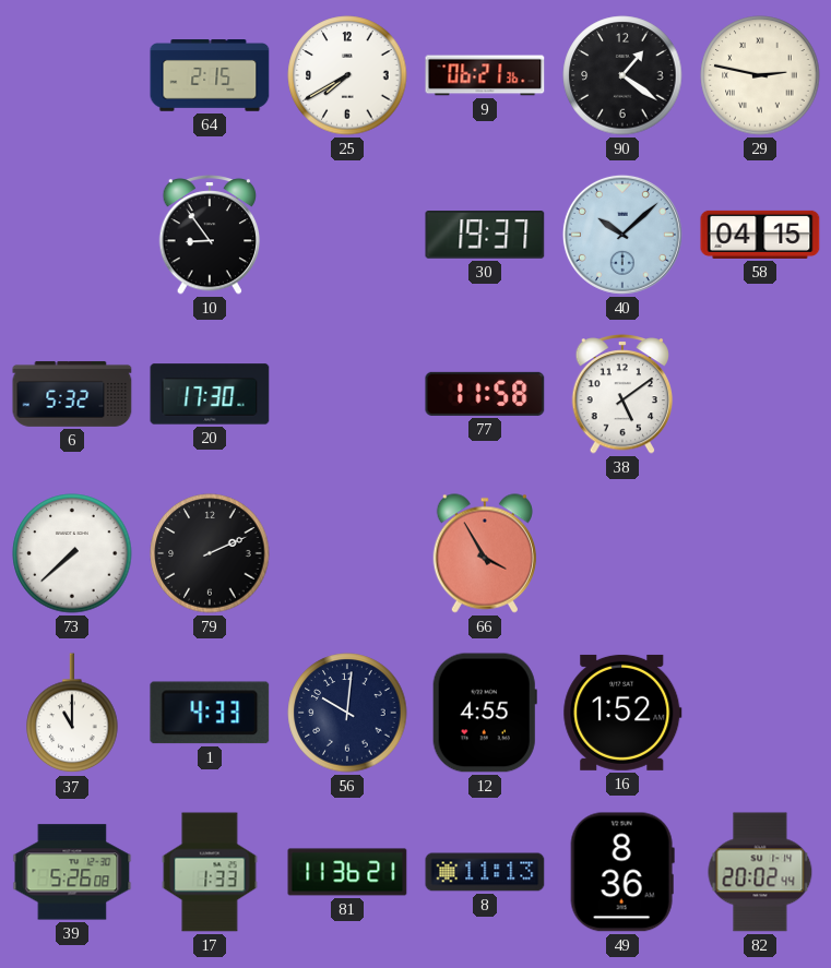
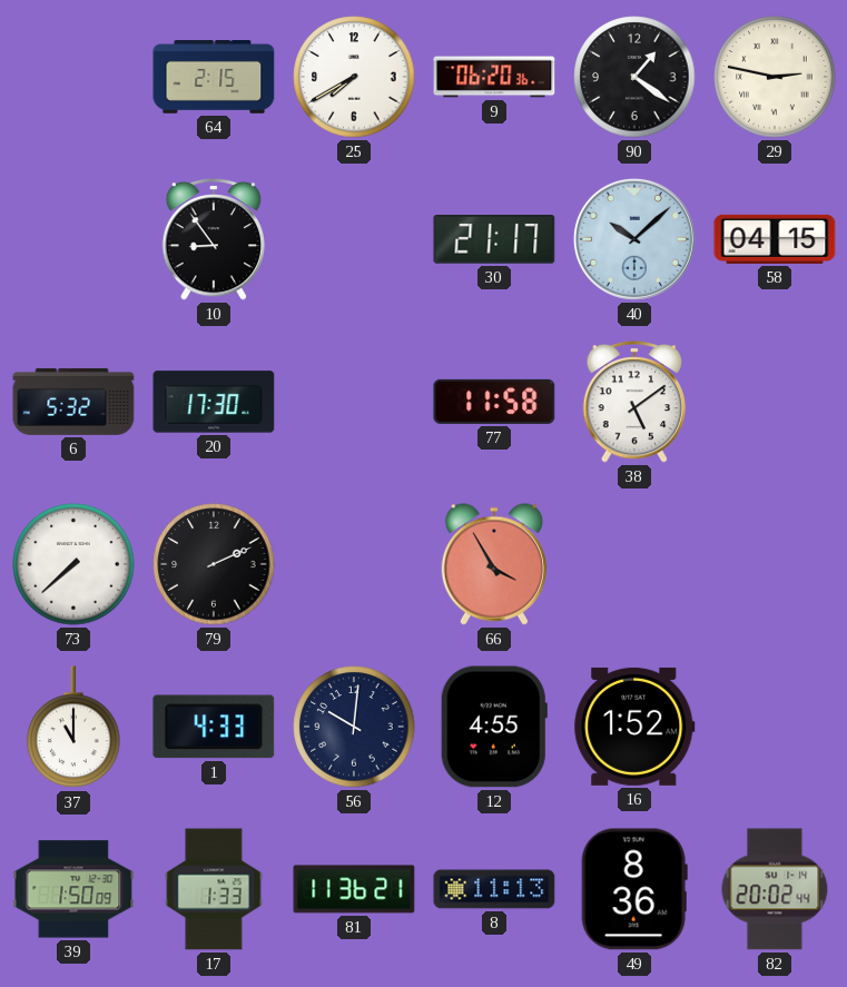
9: 06:21 -> 06:20 (494, 77)
30: 19:37 -> 21:17 (494, 239)
39: 5:26 -> 1:50 (73, 889)
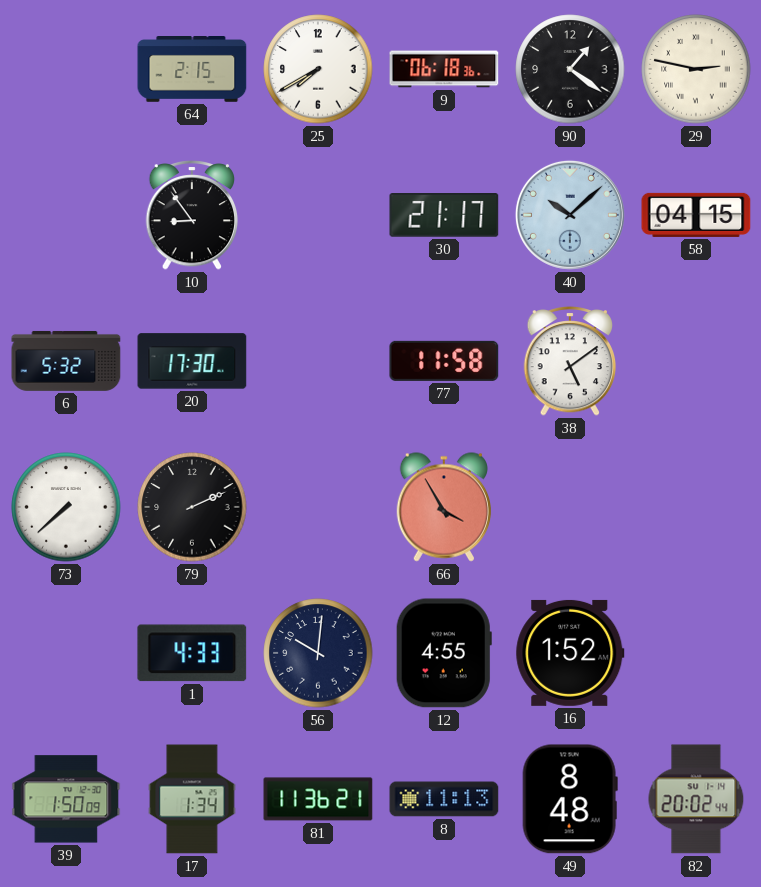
9: 06:20 -> 06:18 (444, 69)
37: 11:00 -> none (73, 728)
17: 1:33 -> 1:34 (192, 799)
49: 8:36 -> 8:48 (570, 799)
